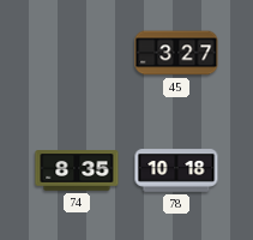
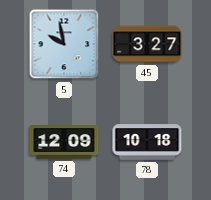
5: none -> 9:58 (64, 44)
74: 8:35 -> 12:09 (64, 142)
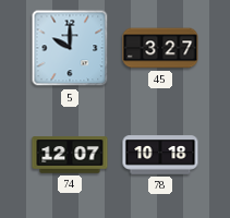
5: 9:58 -> 10:00 (70, 48)
74: 12:09 -> 12:07 (70, 155)
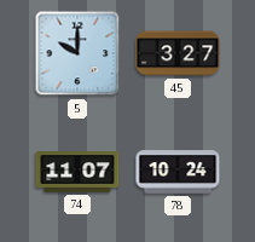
74: 12:07 -> 11:07 (77, 172)
78: 10:18 -> 10:24 (178, 172)
